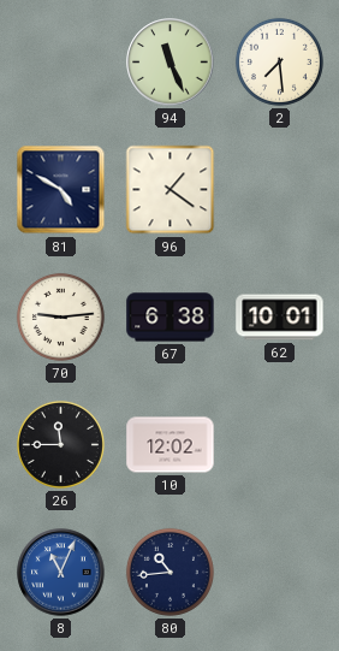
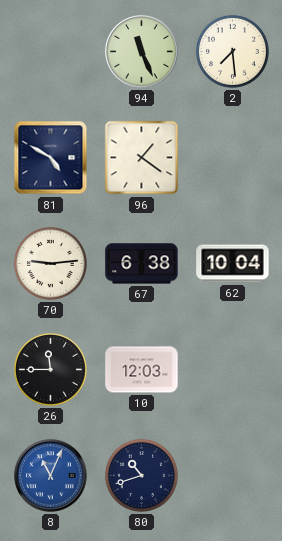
62: 10:01 -> 10:04 (233, 264)
10: 12:02 -> 12:03 (142, 370)
80: 10:44 -> 10:42 (141, 475)
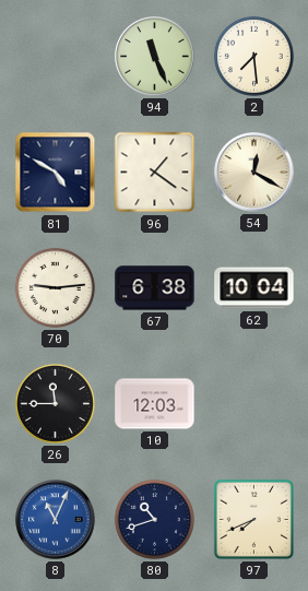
54: none -> 12:20 (254, 173)
97: none -> 7:41 (253, 519)
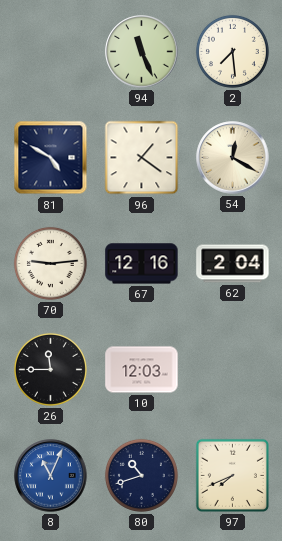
67: 6:38 -> 12:16 (142, 264)
62: 10:04 -> 2:04 (233, 264)
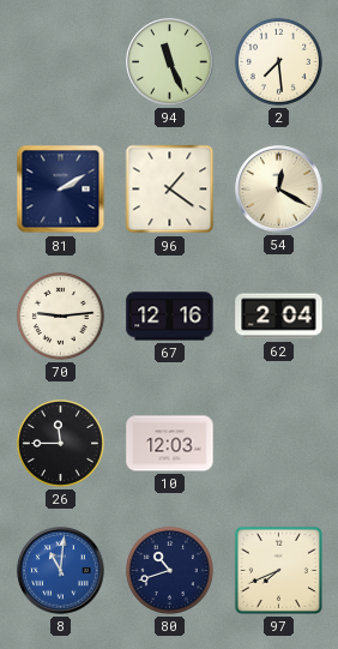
81: 4:50 -> 2:10 (61, 190)
8: 11:04 -> 11:01 (61, 571)
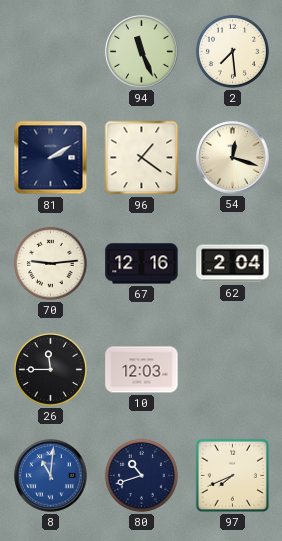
54: 12:20 -> 12:18 (233, 158)
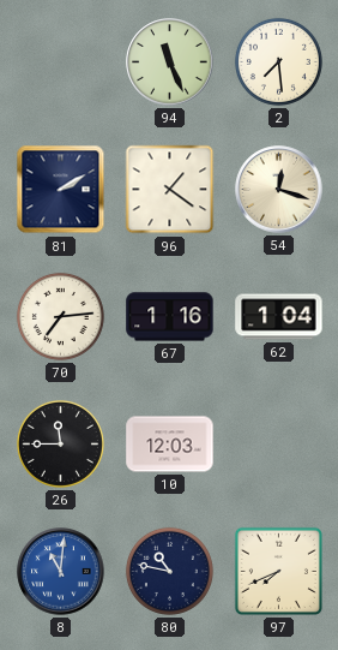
70: 9:14 -> 7:14 (60, 316)
67: 12:16 -> 1:16 (170, 317)
62: 2:04 -> 1:04 (279, 317)
80: 10:42 -> 10:47 (169, 571)
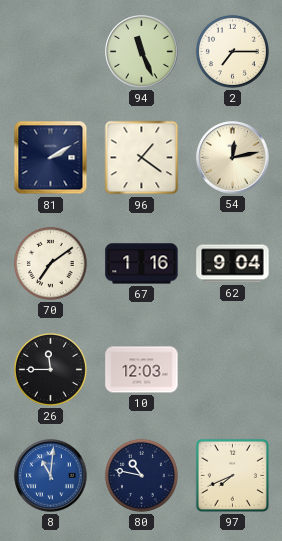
2: 7:29 -> 7:15 (232, 51)
54: 12:18 -> 12:13 (233, 158)
70: 7:14 -> 7:09 (50, 263)
62: 1:04 -> 9:04 (233, 264)
